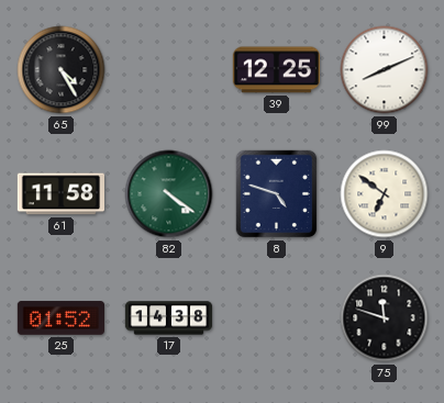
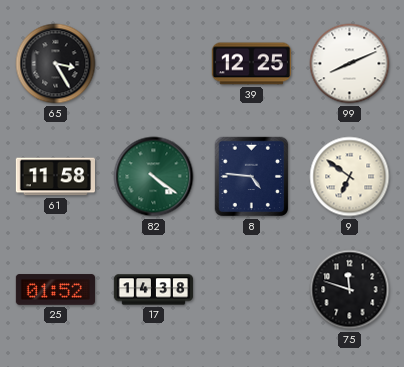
65: 4:25 -> 3:25 (56, 64)
8: 4:48 -> 4:46 (252, 177)
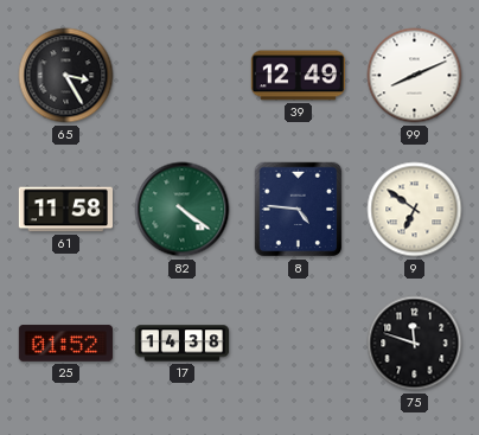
39: 12:25 -> 12:49 (298, 76)
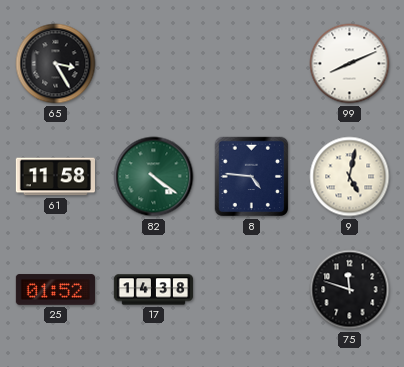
39: 12:49 -> none (298, 76)
9: 6:51 -> 5:02 (350, 177)
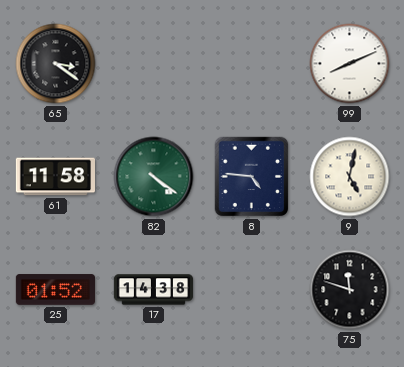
65: 3:25 -> 3:21 (56, 64)
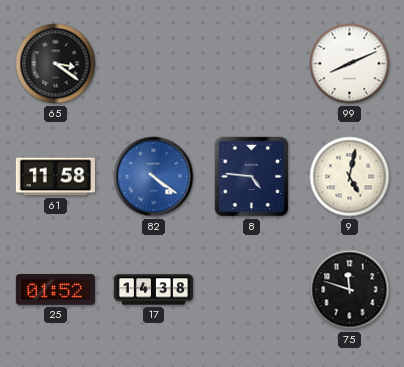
82 dial: green -> blue (154, 177)
